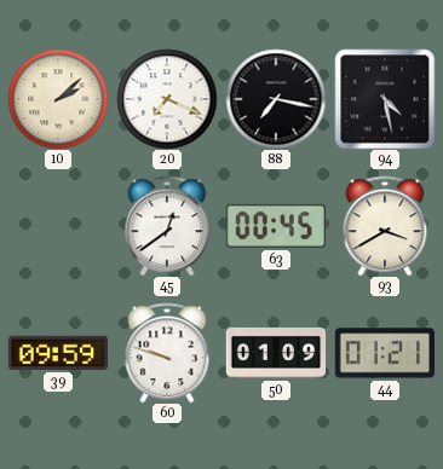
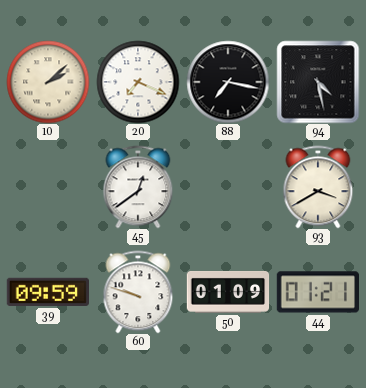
63: 00:45 -> none (275, 226)
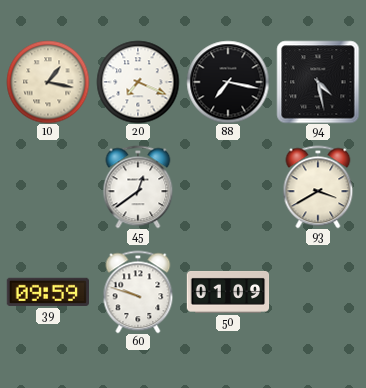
10: 2:08 -> 1:17 (48, 82)
44: 01:21 -> none (317, 292)
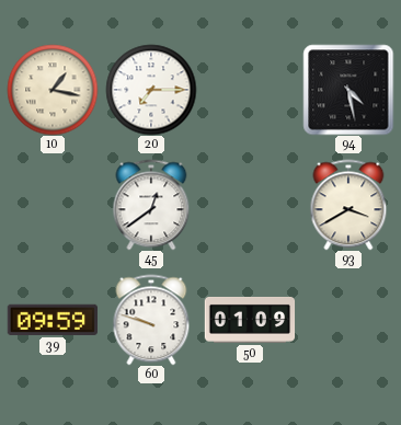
20: 7:19 -> 7:15 (151, 90)
88: 7:17 -> none (228, 82)
